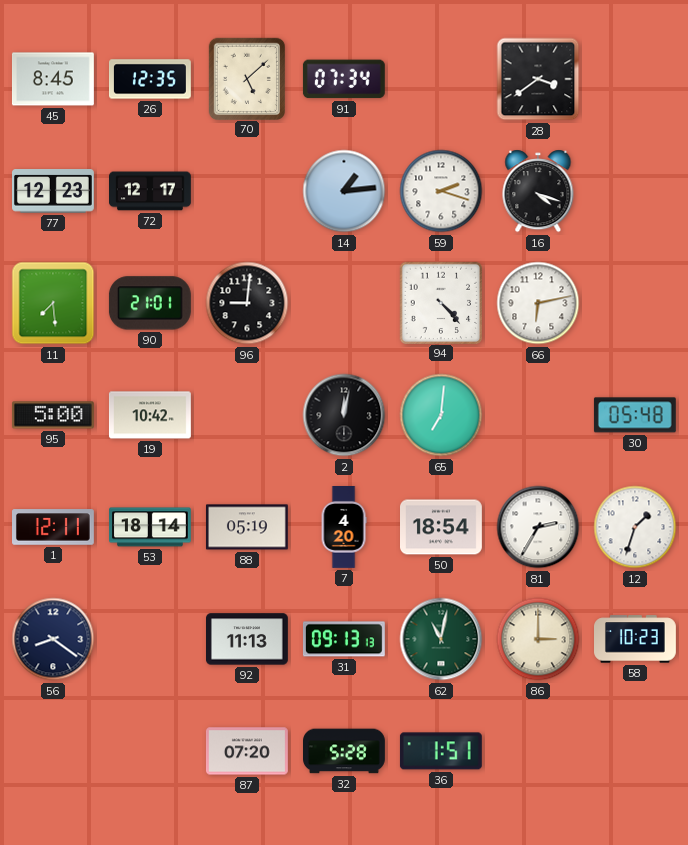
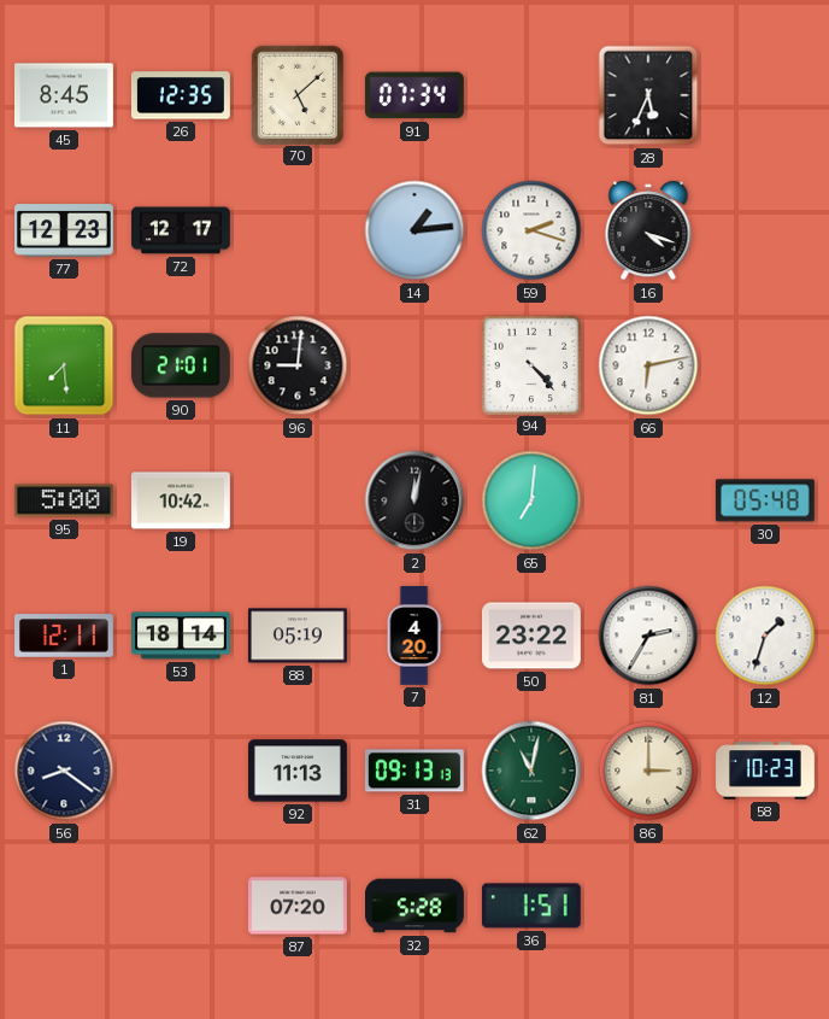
28: 3:39 -> 5:34 (648, 95)
50: 18:54 -> 23:22 (533, 636)
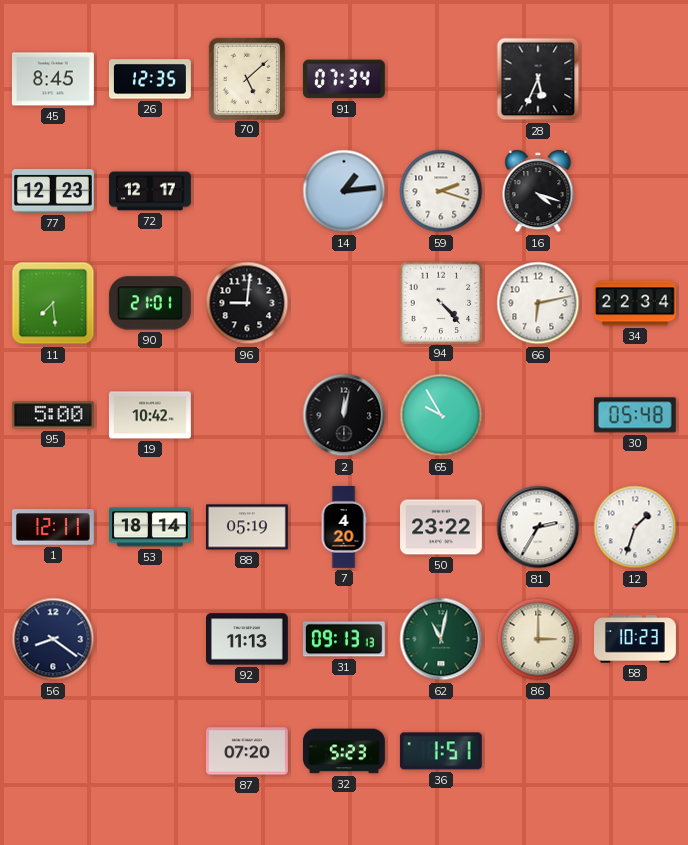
34: none -> 22:34 (635, 303)
65: 7:01 -> 9:55 (441, 415)
32: 5:28 -> 5:23 (345, 751)
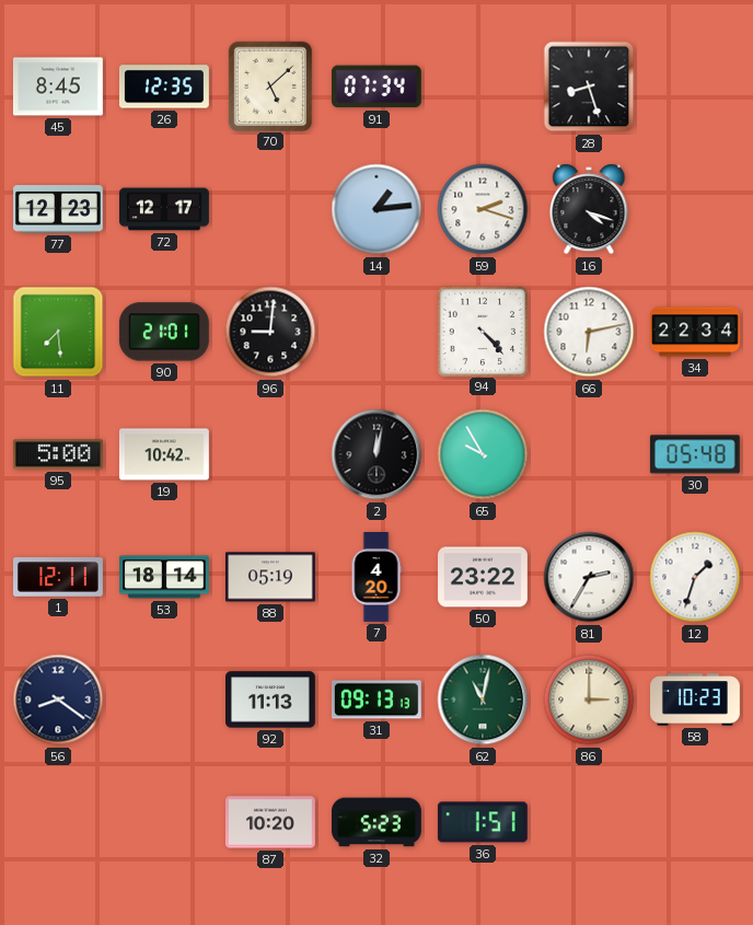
28: 5:34 -> 8:27 (589, 86)
87: 07:20 -> 10:20 (270, 822)
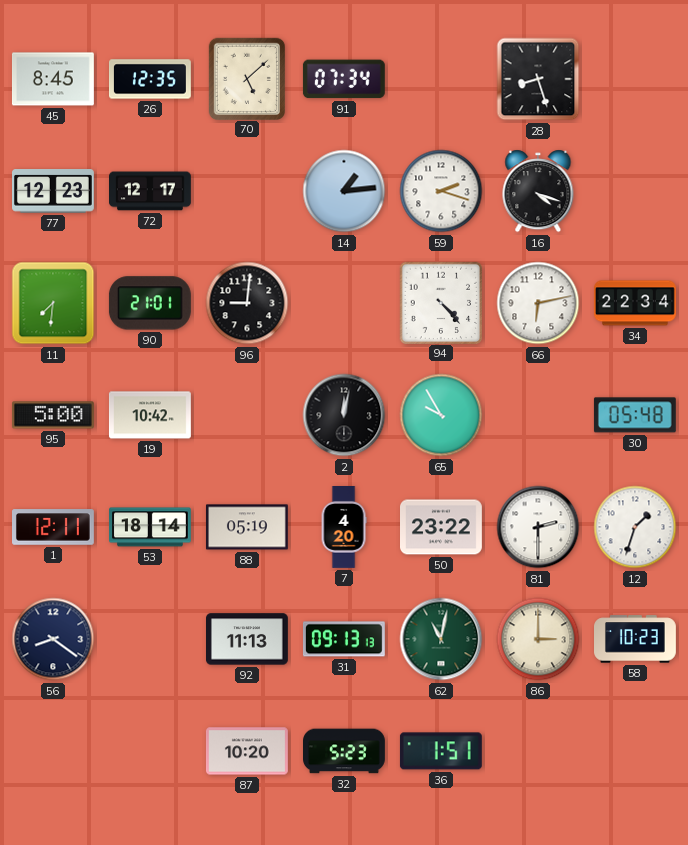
11: 7:29 -> 7:31 (53, 303)
81: 2:35 -> 2:30 (538, 527)
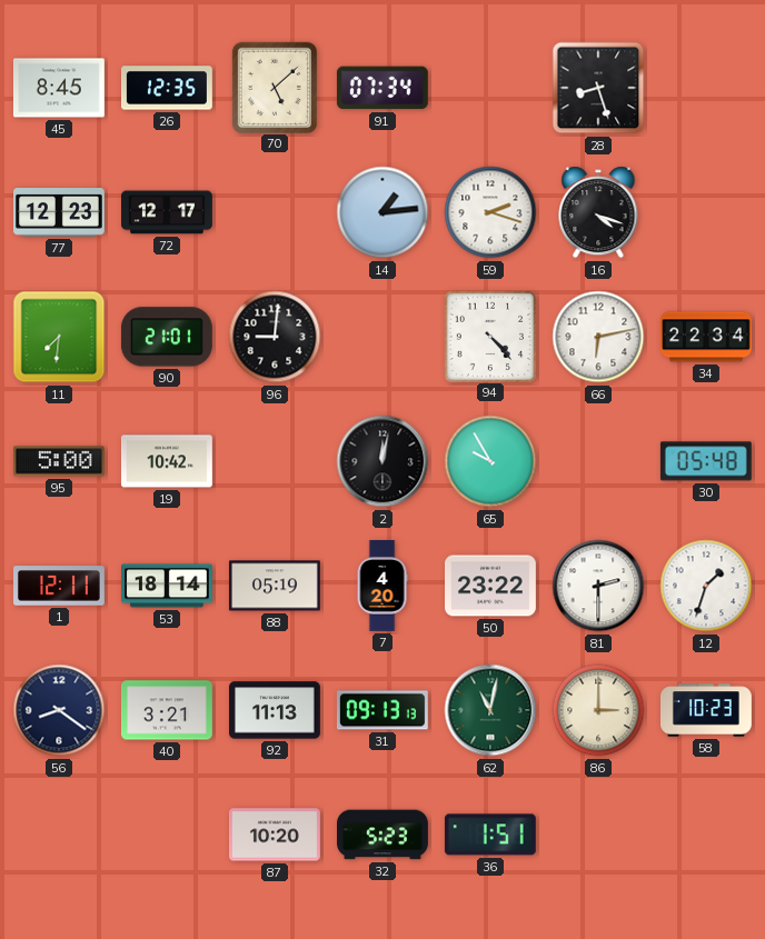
40: none -> 3:21 (167, 710)
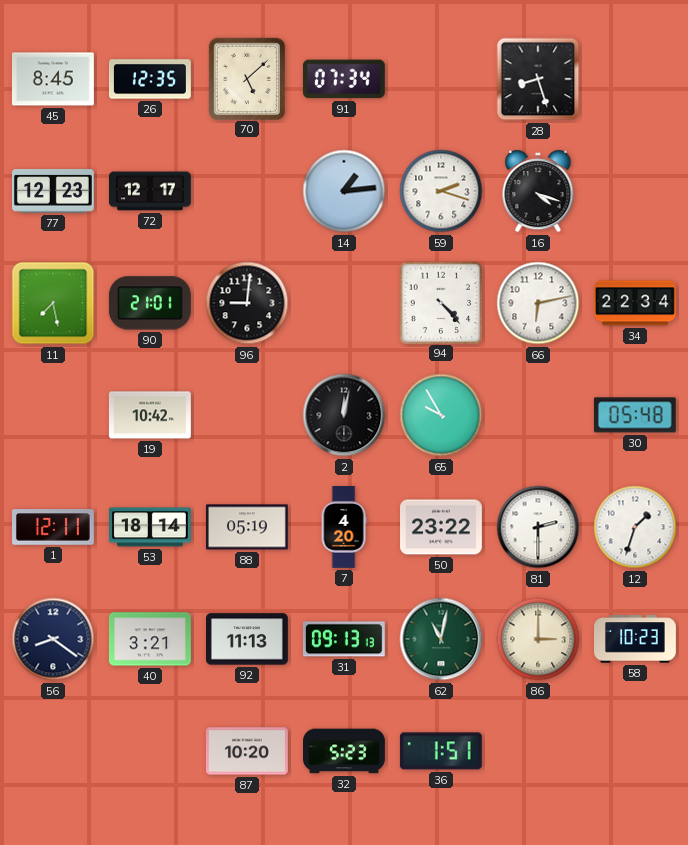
11: 7:31 -> 7:28 (53, 303)
95: 5:00 -> none (59, 461)
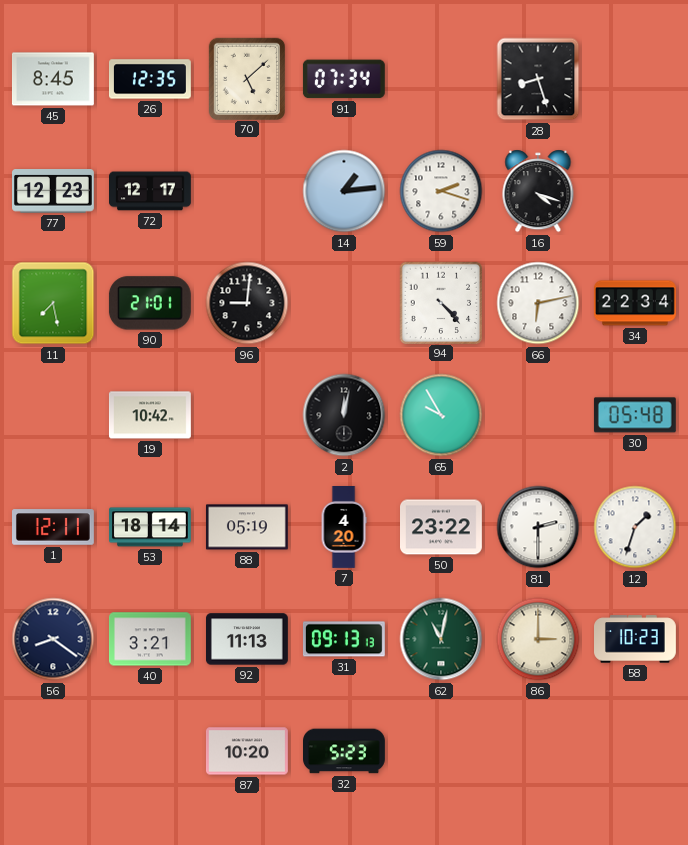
36: 1:51 -> none (441, 751)
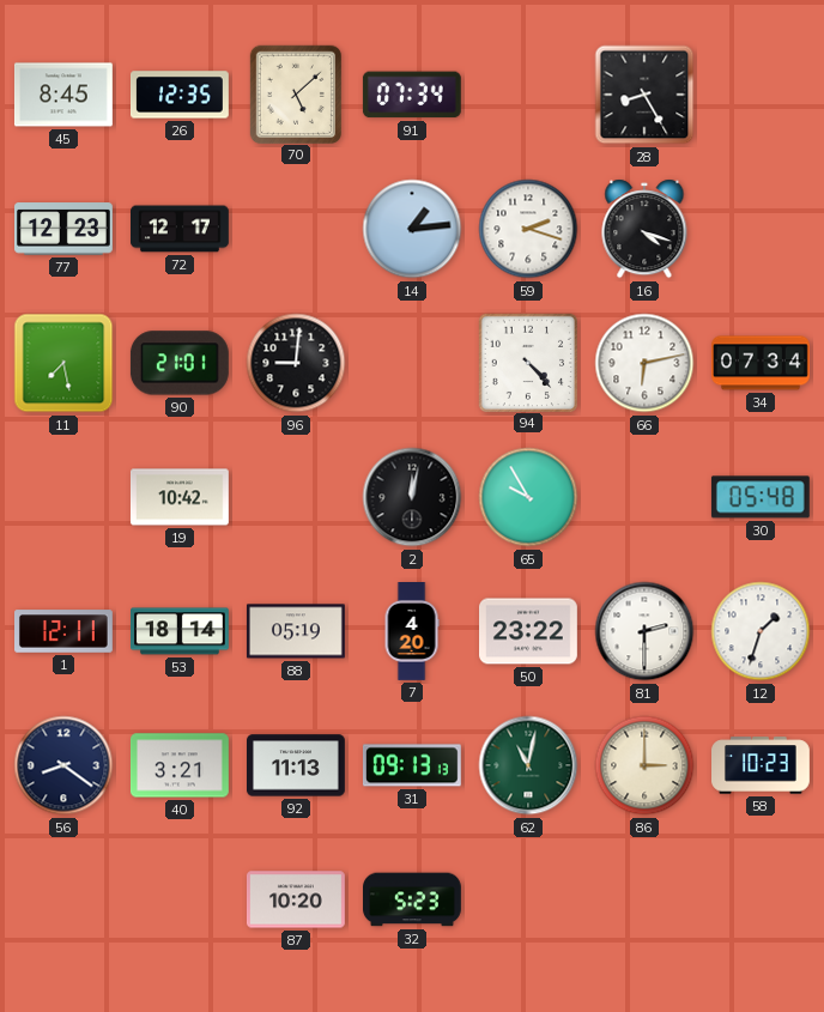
28: 8:27 -> 8:25 (644, 95)
34: 22:34 -> 07:34 (761, 363)
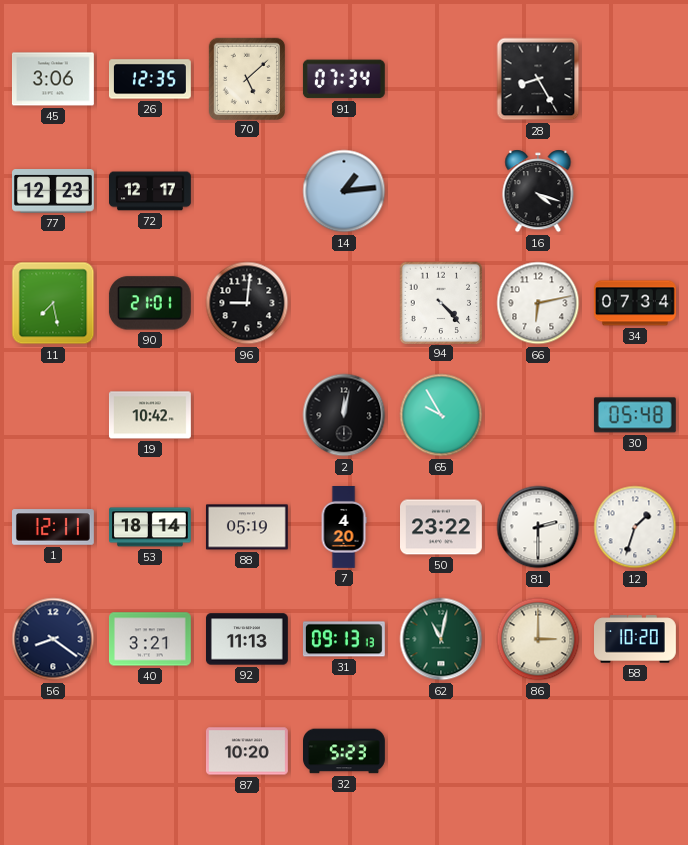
45: 8:45 -> 3:06 (53, 79)
59: 2:18 -> none (528, 229)
58: 10:23 -> 10:20 (636, 639)
